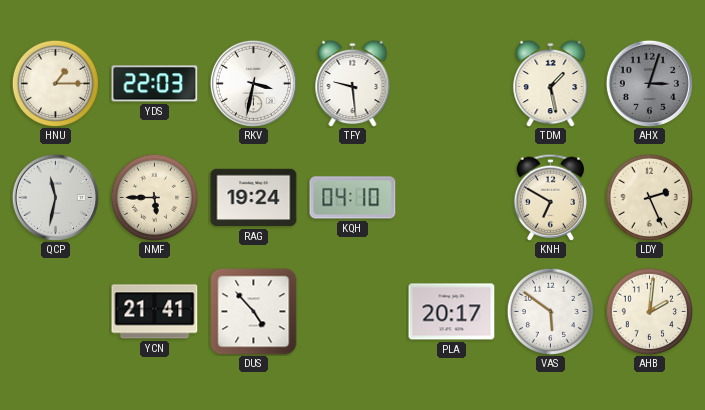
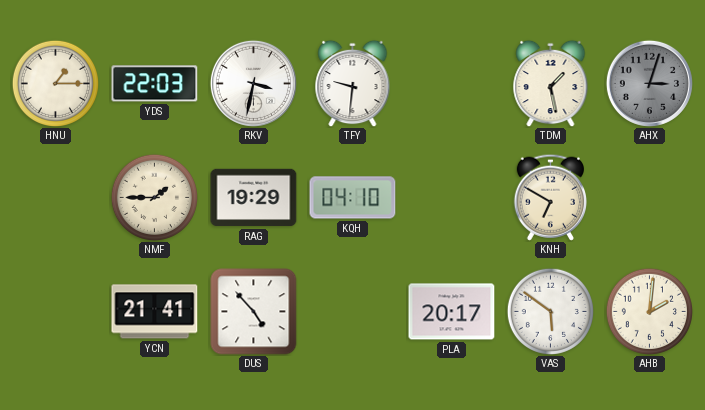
TFY: 9:29 -> 9:31 (353, 83)
QCP: 11:32 -> none (55, 197)
NMF: 5:45 -> 1:45 (154, 197)
RAG: 19:24 -> 19:29 (254, 198)
LDY: 2:26 -> none (649, 197)
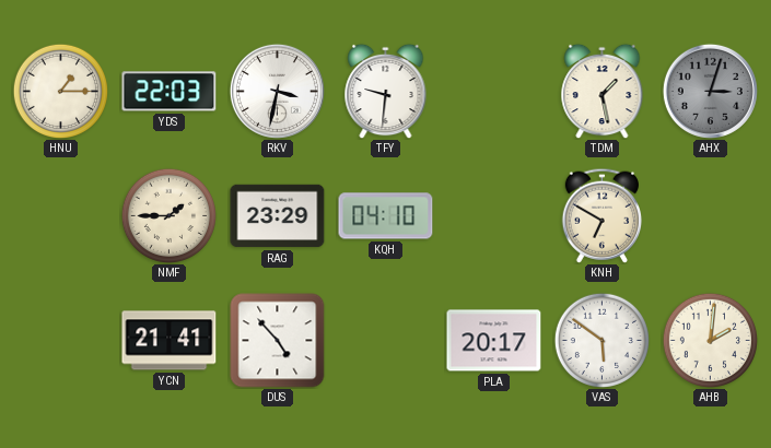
RAG: 19:29 -> 23:29 (278, 216)
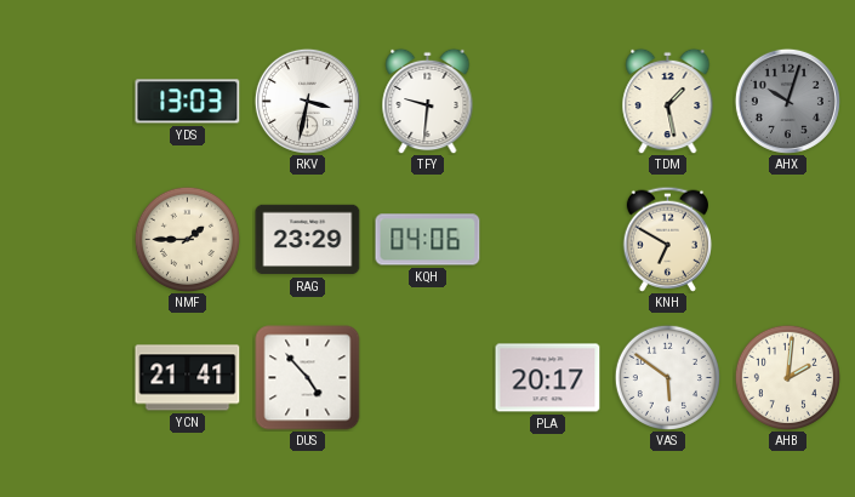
HNU: 1:15 -> none (60, 91)
YDS: 22:03 -> 13:03 (188, 102)
AHX: 3:03 -> 10:03 (787, 101)
KQH: 04:10 -> 04:06 (428, 240)
